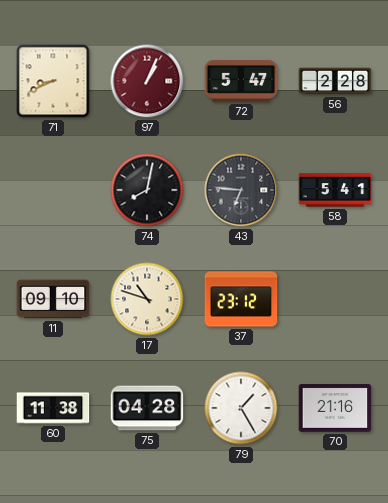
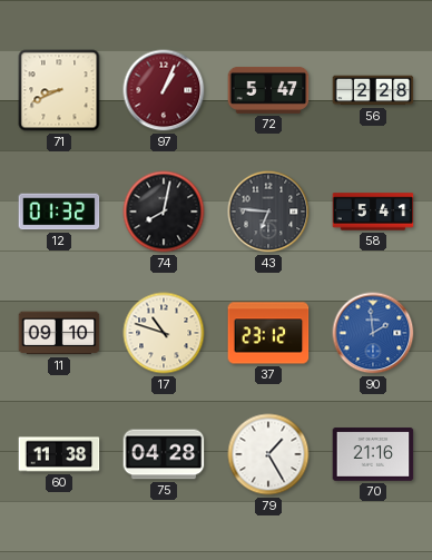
12: none -> 01:32 (59, 212)
90: none -> 1:59 (373, 333)
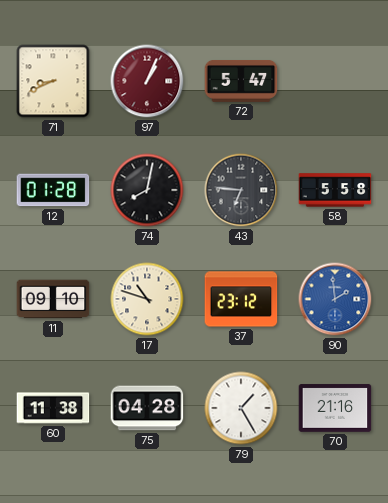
56: 2:28 -> none (373, 90)
12: 01:32 -> 01:28 (53, 190)
58: 5:41 -> 5:58 (335, 190)
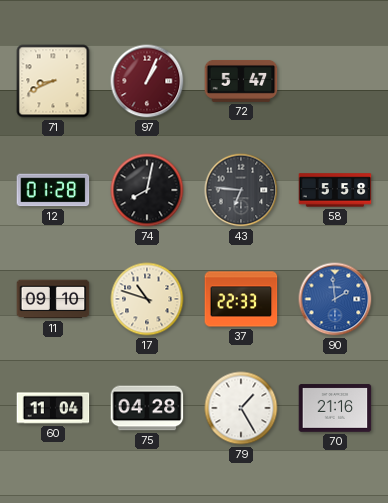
37: 23:12 -> 22:33 (241, 299)
60: 11:38 -> 11:04 (53, 408)
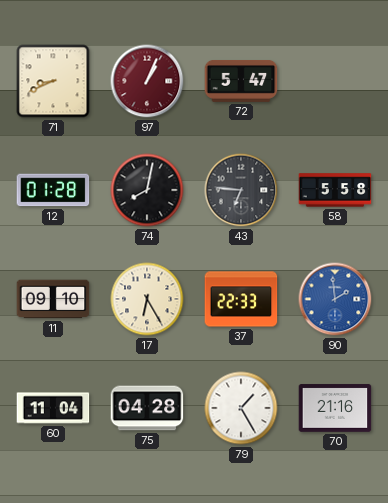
17: 10:48 -> 6:25 (147, 299)
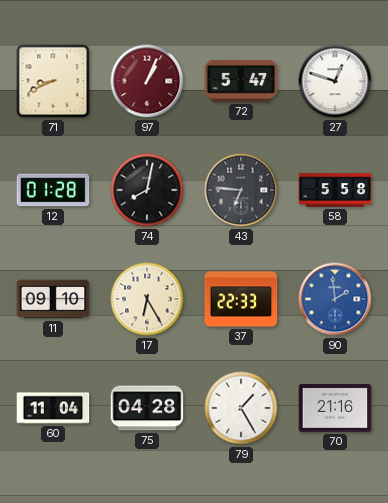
27: none -> 12:48 (335, 81)
